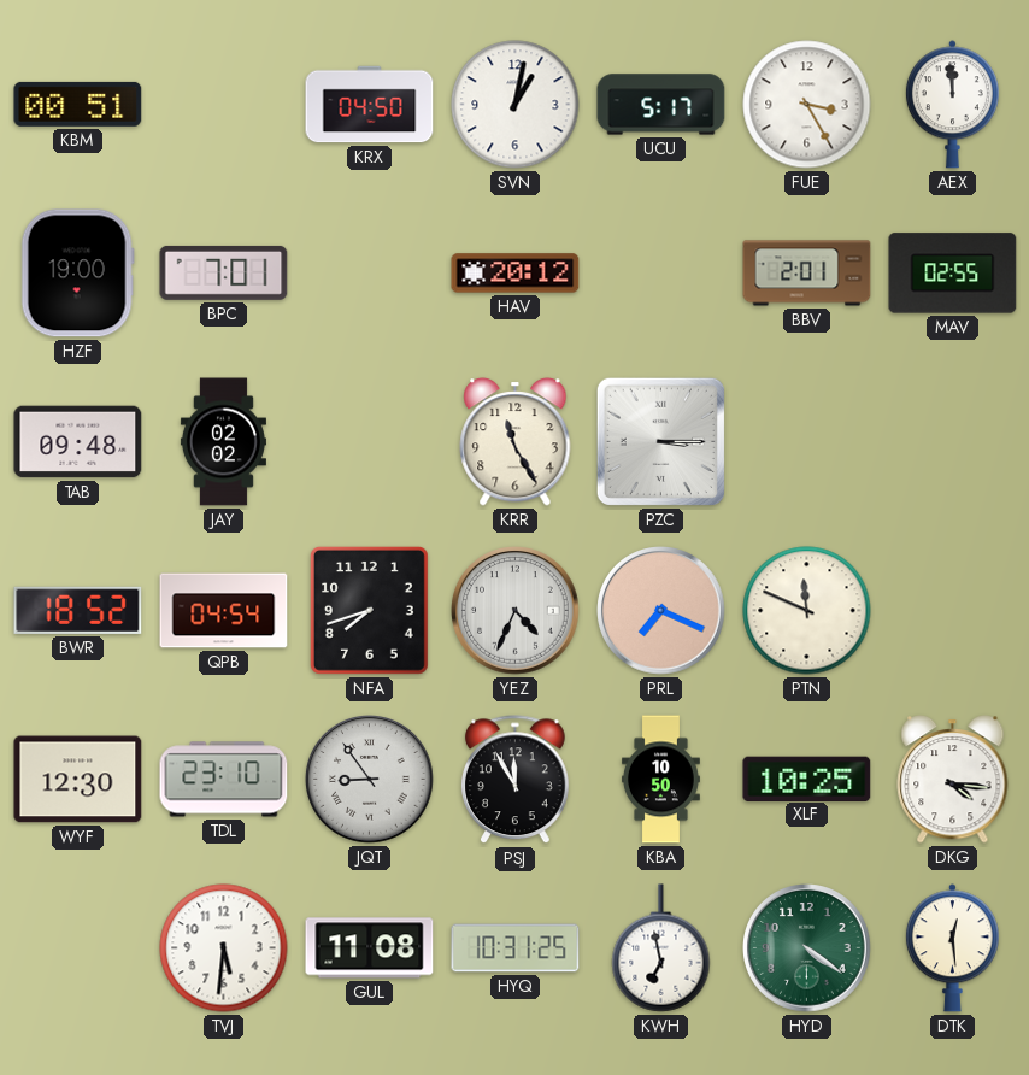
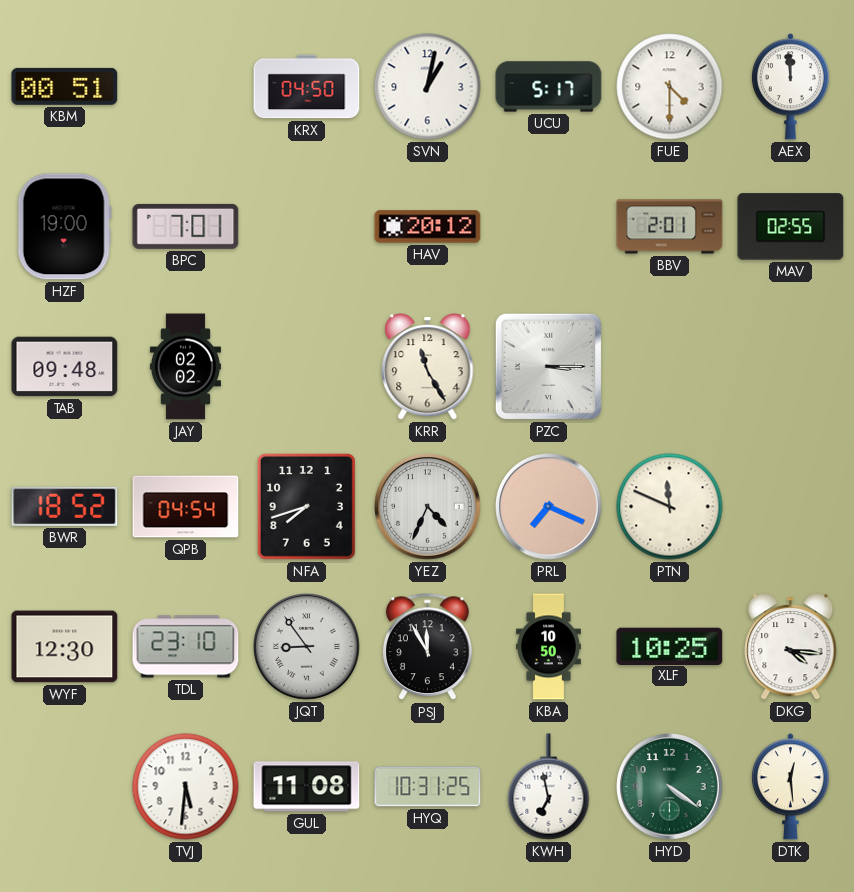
FUE: 3:25 -> 4:30 (670, 87)
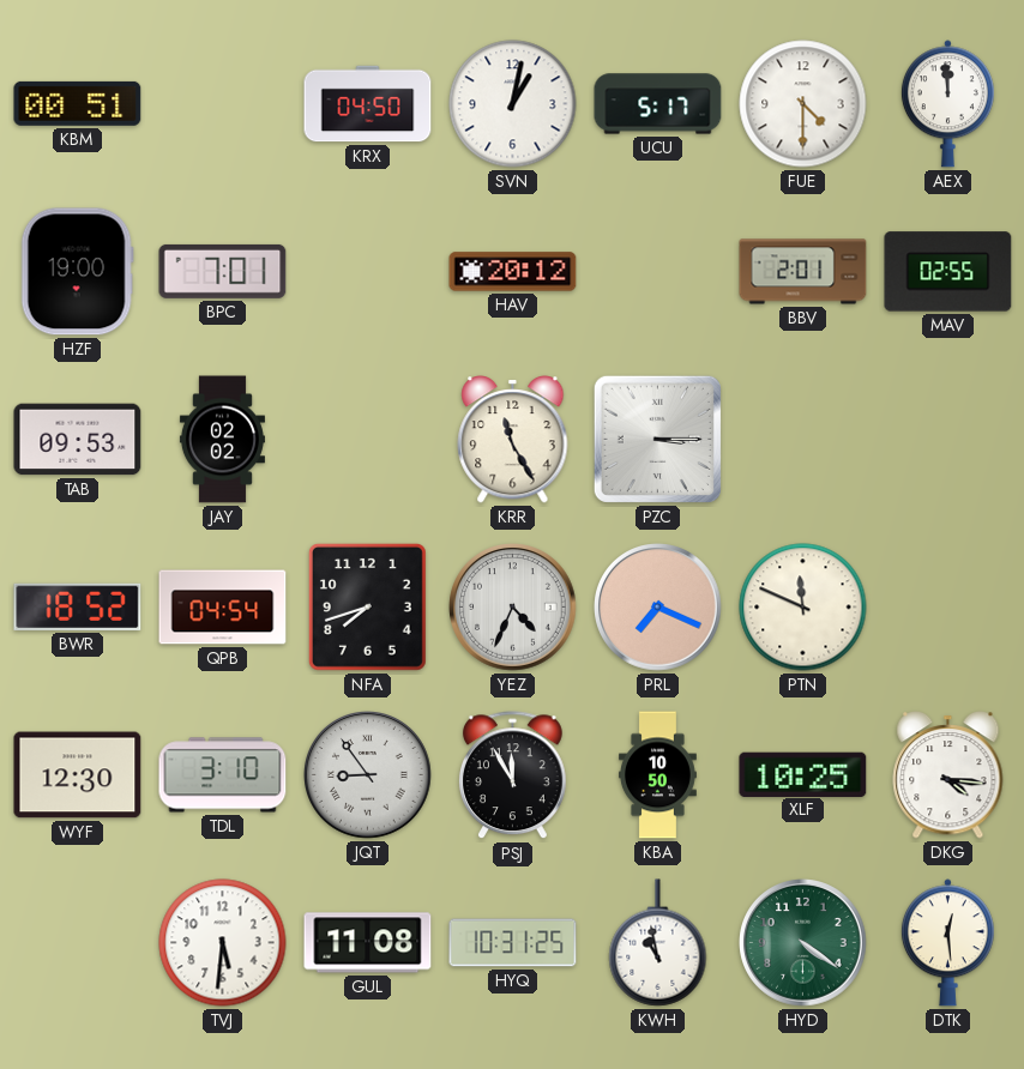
TAB: 09:48 -> 09:53 (78, 440)
TDL: 23:10 -> 3:10 (223, 775)
KWH: 6:58 -> 10:58 (658, 943)
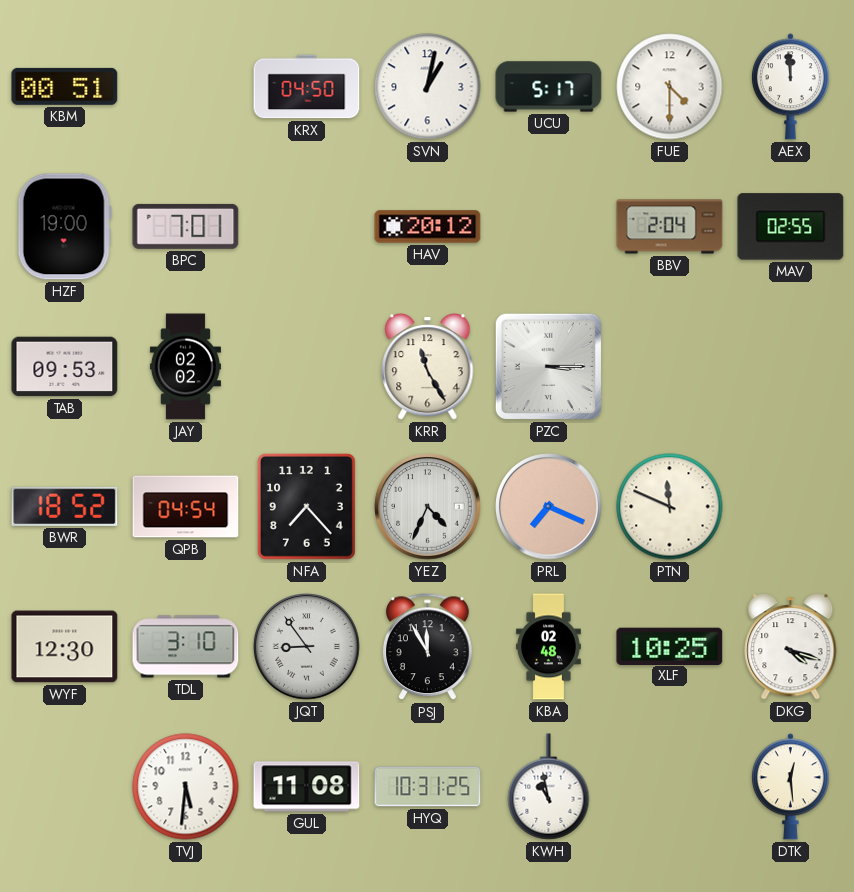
BBV: 2:01 -> 2:04 (670, 227)
NFA: 7:42 -> 7:23 (306, 506)
KBA: 10:50 -> 02:48 (548, 647)
DKG: 4:16 -> 4:18 (791, 647)
HYD: 4:21 -> none (803, 943)
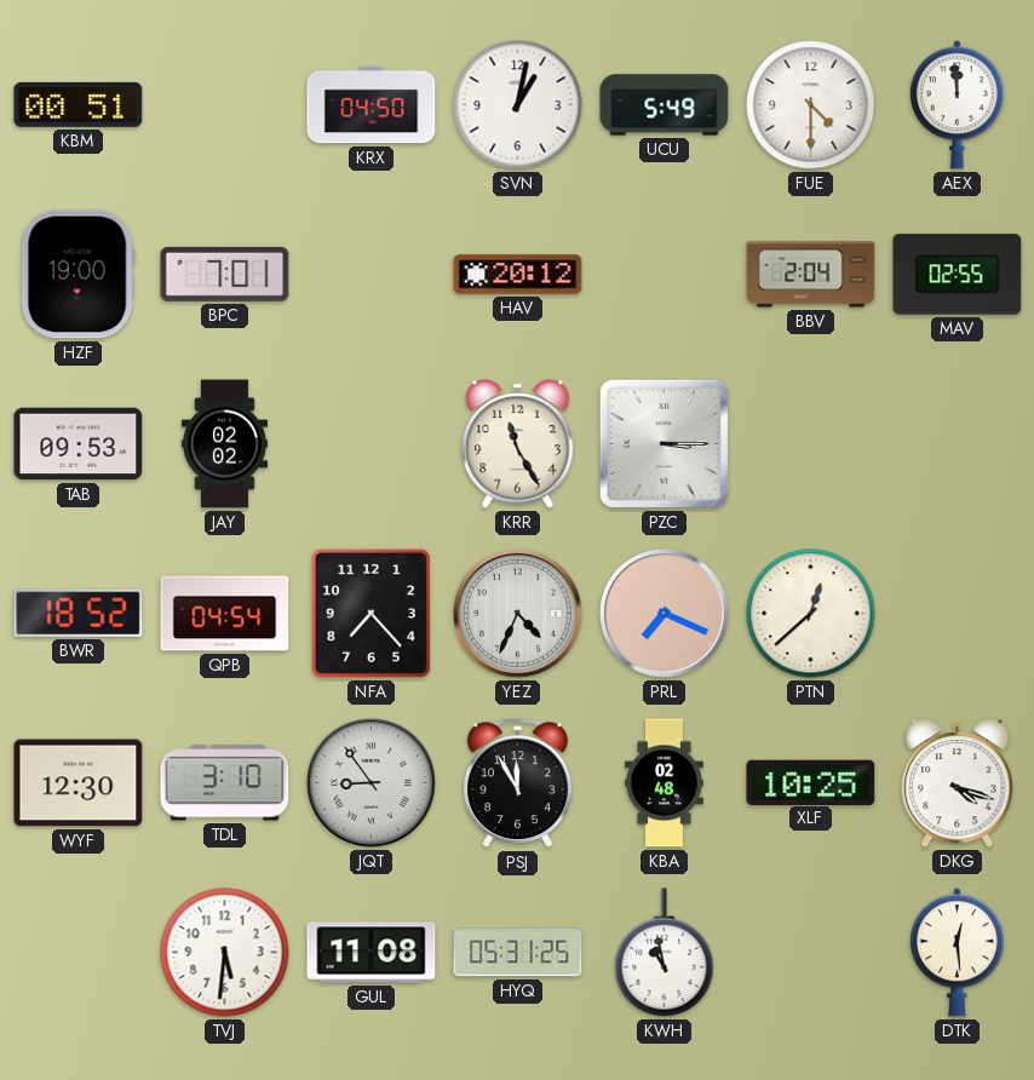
UCU: 5:17 -> 5:49 (665, 105)
PTN: 11:49 -> 12:38 (811, 614)
HYQ: 10:31 -> 05:31 (518, 953)
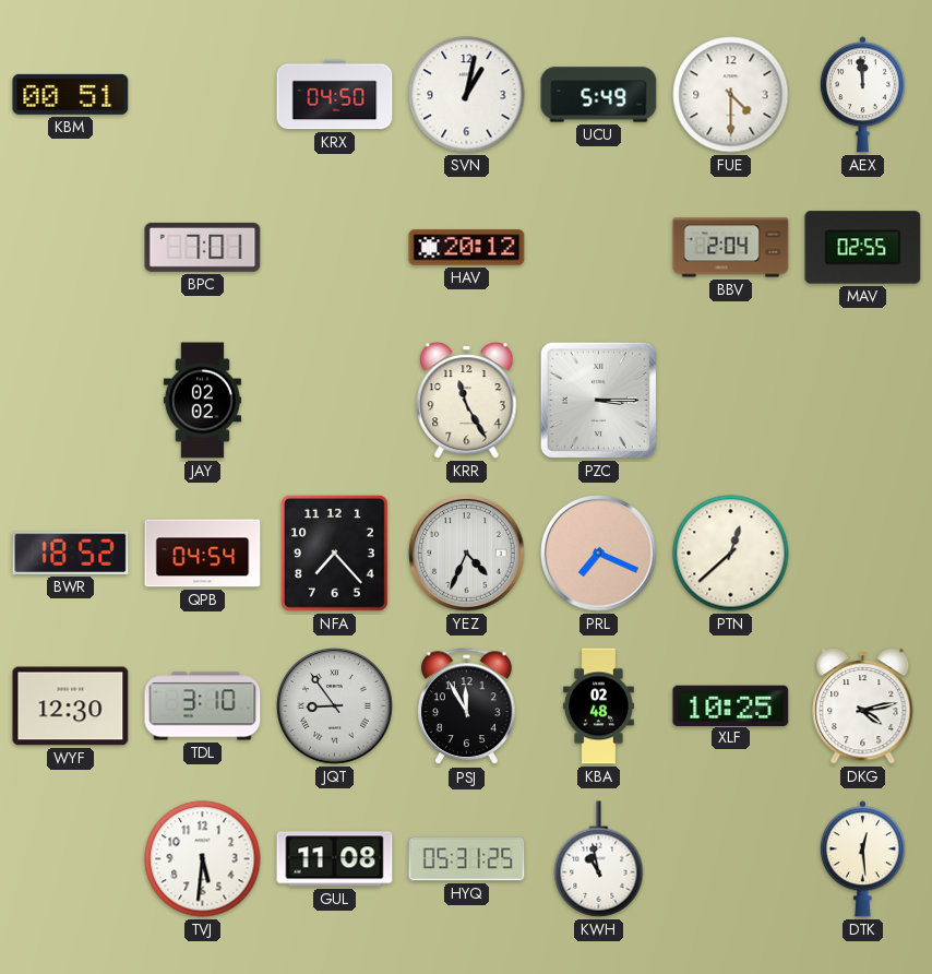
HZF: 19:00 -> none (77, 275)
TAB: 09:53 -> none (79, 444)
DKG: 4:18 -> 4:13 (863, 706)
